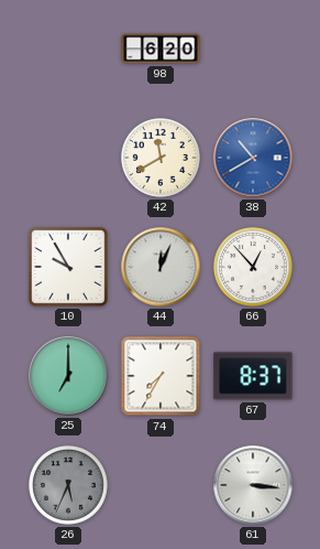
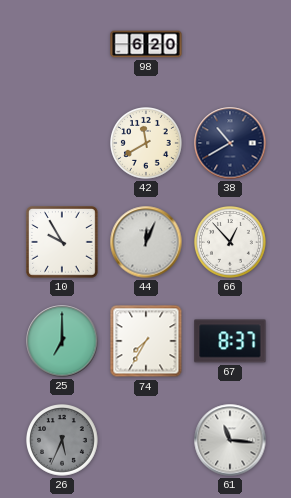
38 dial: blue -> navy (230, 143)
61: 3:16 -> 11:16 (230, 440)
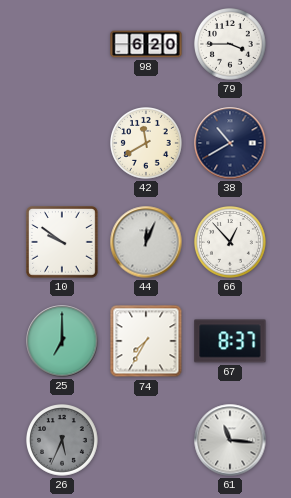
79: none -> 3:45 (231, 45)
10: 9:55 -> 9:51 (62, 242)
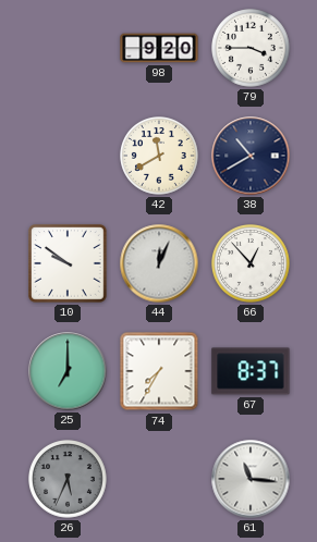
98: 6:20 -> 9:20 (159, 48)
